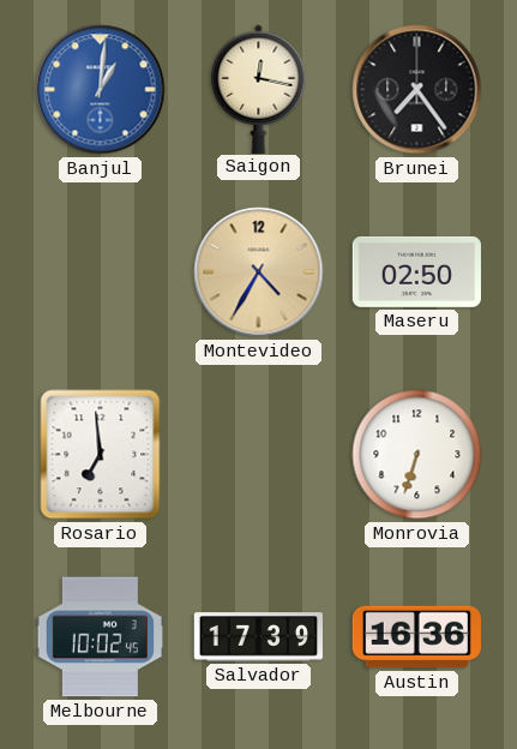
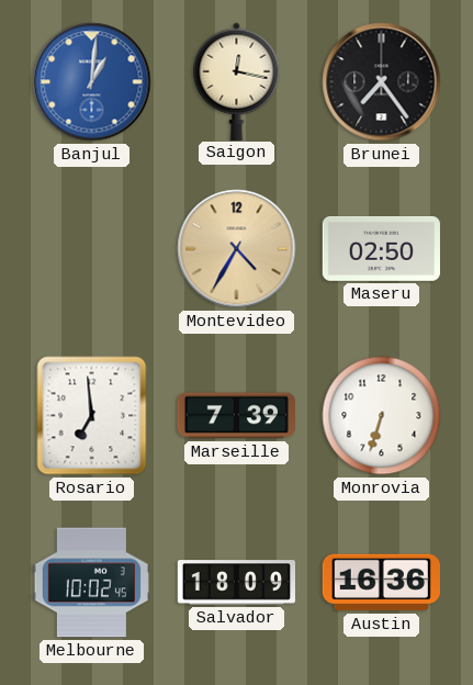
Marseille: none -> 7:39 (236, 416)
Salvador: 17:39 -> 18:09 (236, 583)
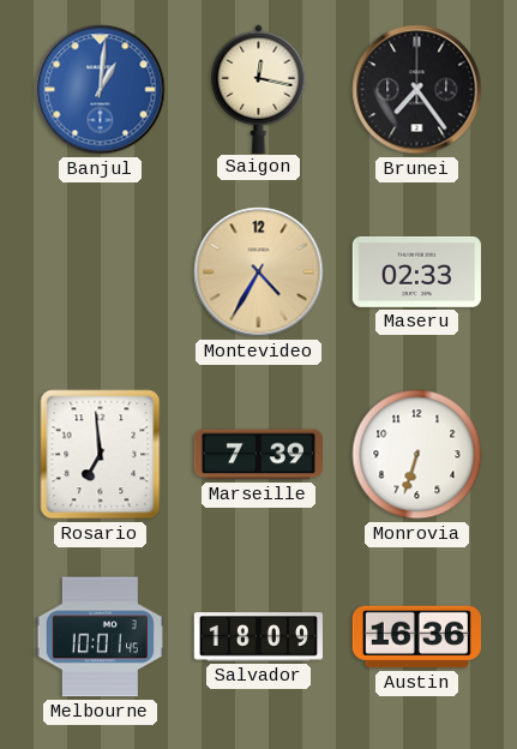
Maseru: 02:50 -> 02:33 (416, 271)
Melbourne: 10:02 -> 10:01 (100, 637)
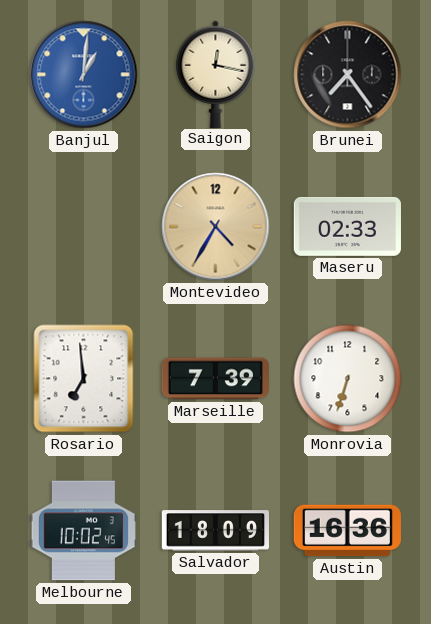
Melbourne: 10:01 -> 10:02 (83, 531)
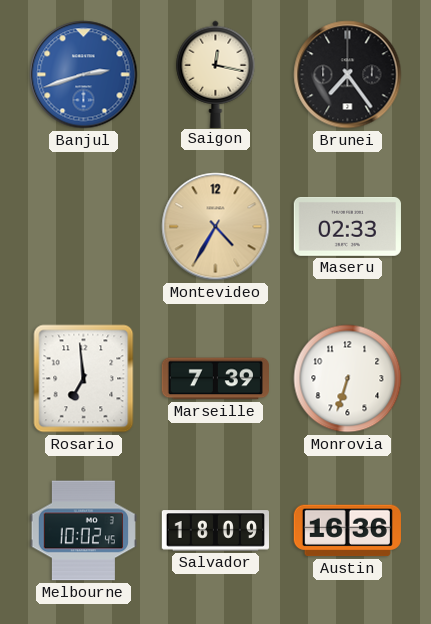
Banjul: 1:01 -> 2:42 (84, 75)
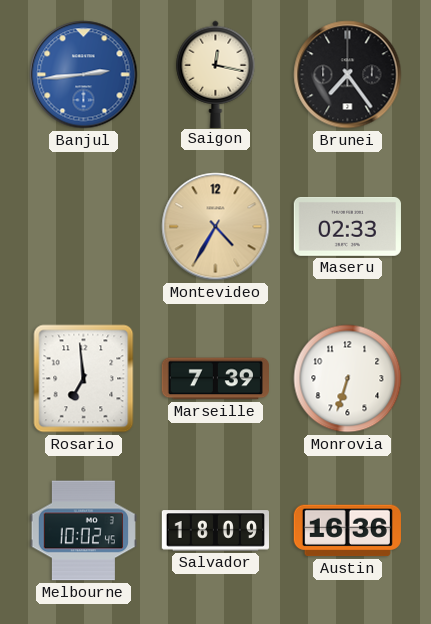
Banjul: 2:42 -> 2:44 (84, 75)
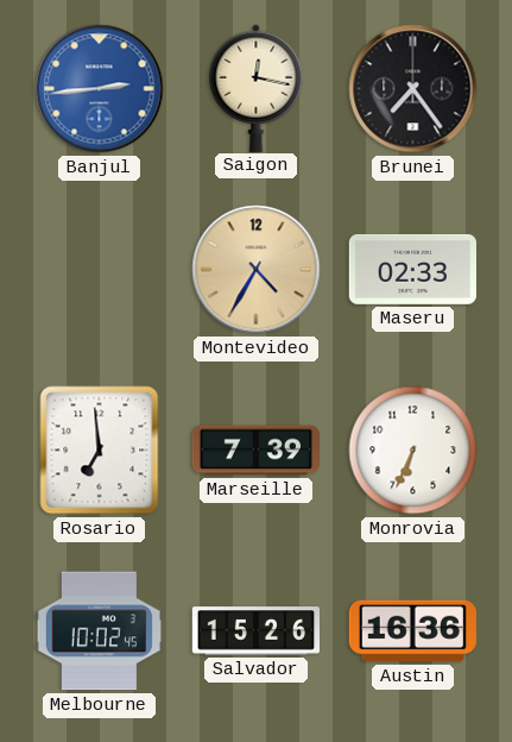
Monrovia: 6:33 -> 6:34 (413, 451)
Salvador: 18:09 -> 15:26 (255, 631)
